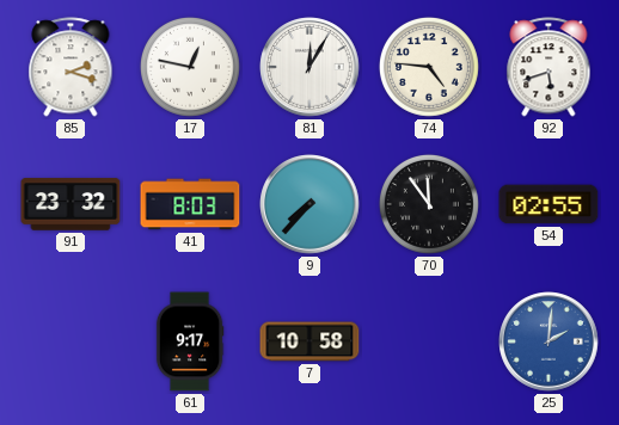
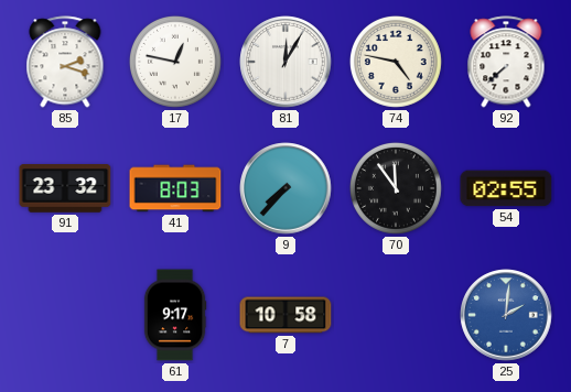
74: 4:46 -> 4:47 (396, 62)
92: 5:42 -> 7:38 (506, 62)
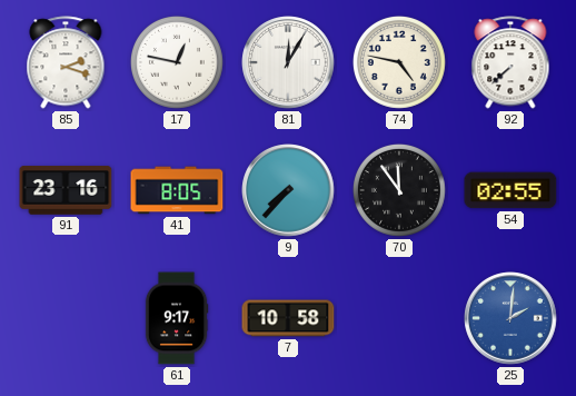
91: 23:32 -> 23:16 (66, 190)
41: 8:03 -> 8:05 (177, 190)
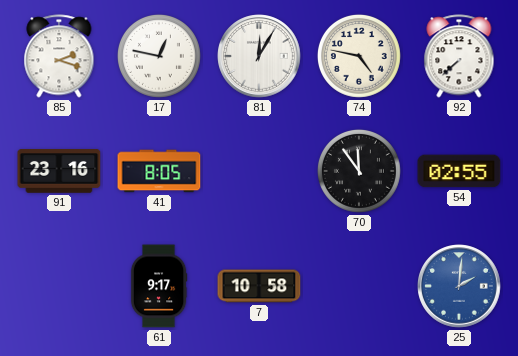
9: 7:37 -> none (288, 190)
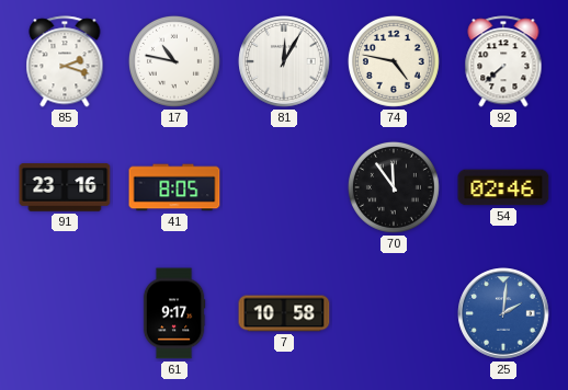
17: 12:47 -> 10:47 (174, 61)
54: 02:55 -> 02:46 (503, 187)
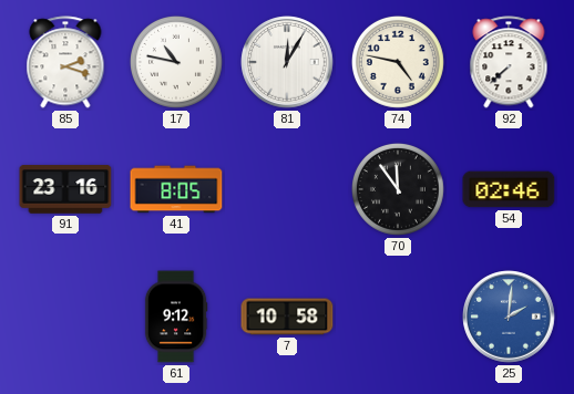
61: 9:17 -> 9:12 (176, 317)
